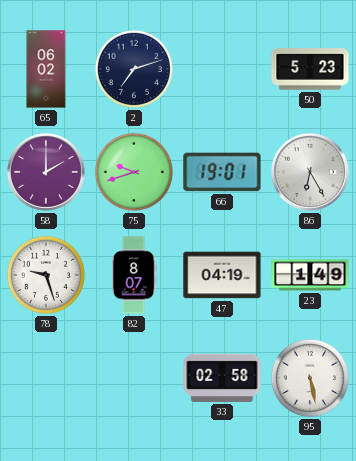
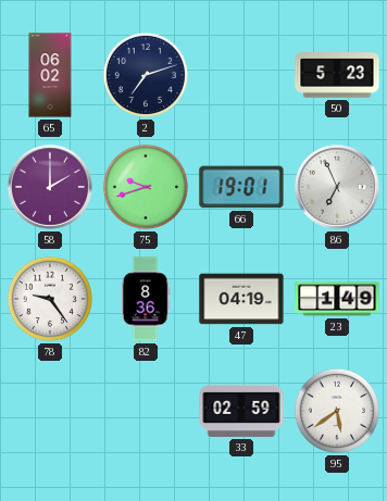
86: 6:25 -> 6:56 (338, 188)
78: 9:27 -> 9:24 (50, 299)
82: 8:07 -> 8:36 (146, 299)
33: 02:58 -> 02:59 (241, 411)
95: 5:28 -> 5:39 (337, 411)
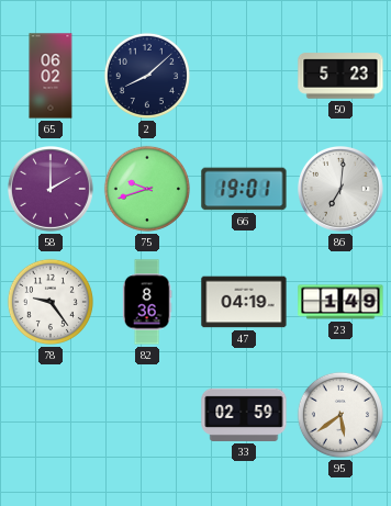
2: 7:12 -> 8:08 (147, 76)
86: 6:56 -> 7:01 (342, 190)
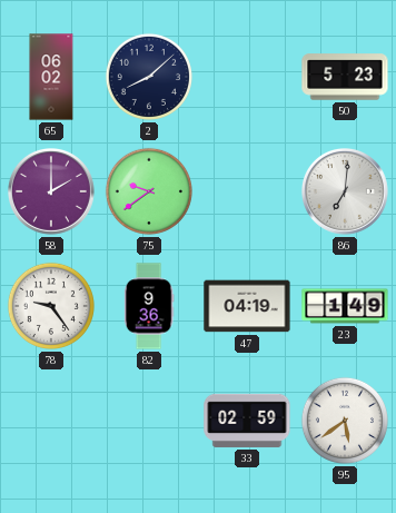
75: 9:42 -> 9:39 (149, 191)
66: 19:01 -> none (244, 189)
82: 8:36 -> 9:36 (149, 306)
